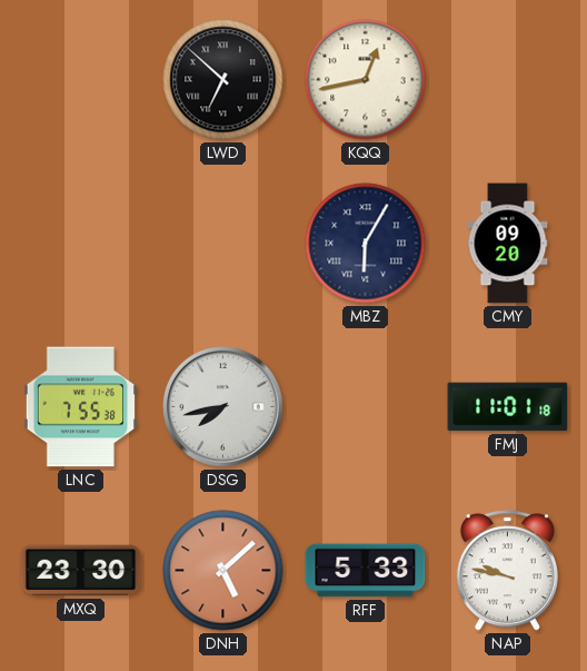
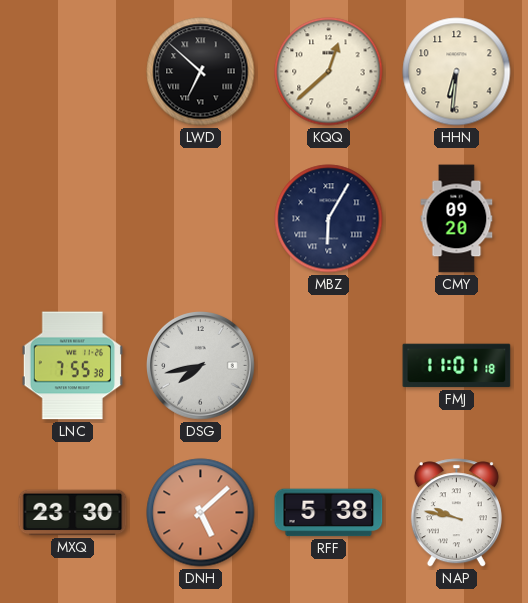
KQQ: 12:43 -> 12:38 (329, 72)
HHN: none -> 6:31 (457, 72)
RFF: 5:33 -> 5:38 (329, 513)
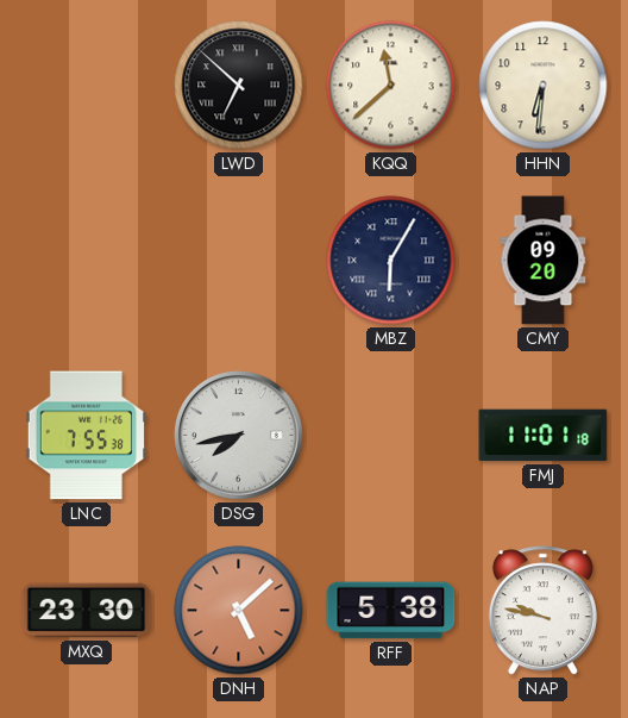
KQQ: 12:38 -> 11:38 (391, 86)
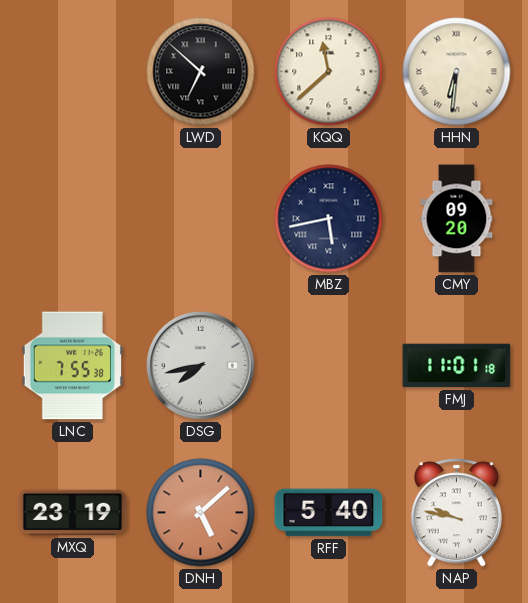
HHN numerals: Arabic -> Roman (457, 72)
MBZ: 6:05 -> 5:43 (329, 219)
MXQ: 23:30 -> 23:19 (73, 513)
RFF: 5:38 -> 5:40 (329, 513)
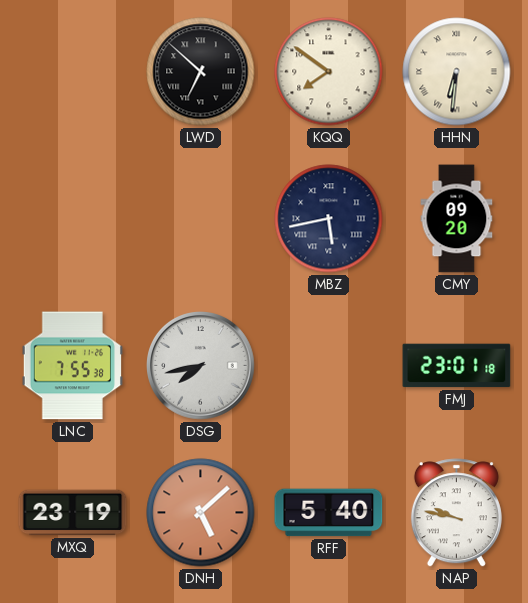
KQQ: 11:38 -> 7:51 (329, 72)
FMJ: 11:01 -> 23:01 (457, 366)
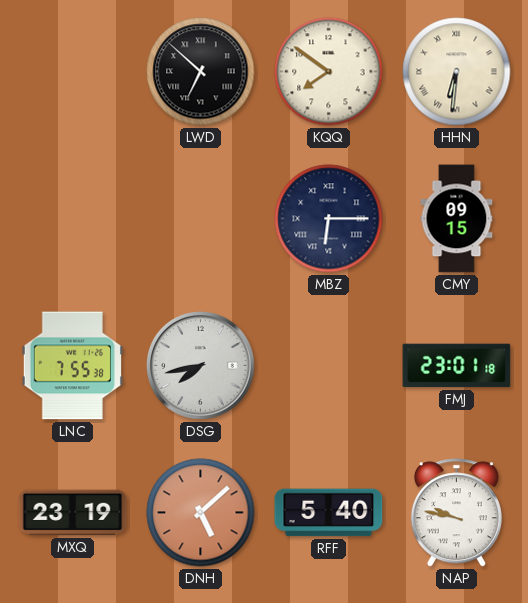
MBZ: 5:43 -> 6:15 (329, 219)
CMY: 09:20 -> 09:15 (457, 219)
